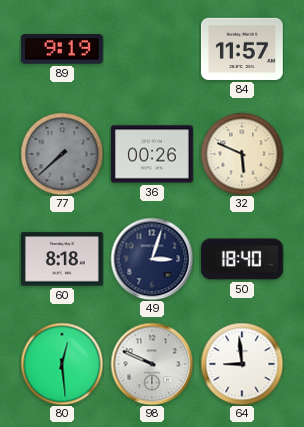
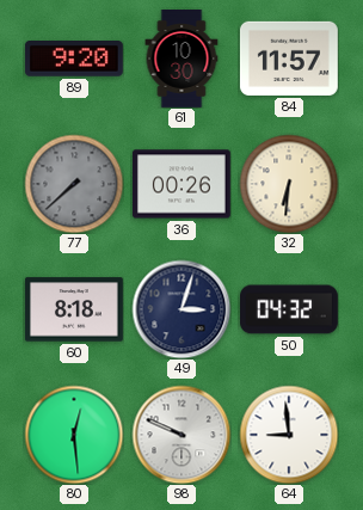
89: 9:19 -> 9:20 (74, 59)
61: none -> 10:30 (181, 60)
32: 5:49 -> 6:31 (289, 184)
50: 18:40 -> 04:32 (290, 309)
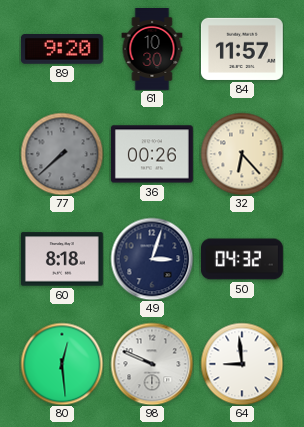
32: 6:31 -> 6:23 (242, 154)
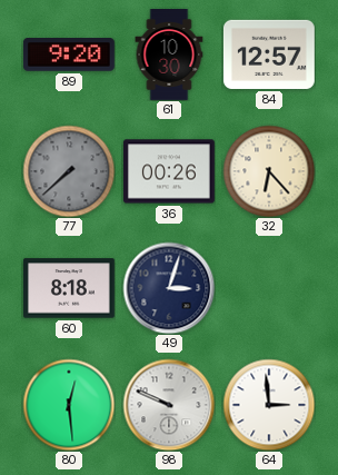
84: 11:57 -> 12:57 (269, 55)
50: 04:32 -> none (243, 259)
64: 8:59 -> 2:59 (269, 405)
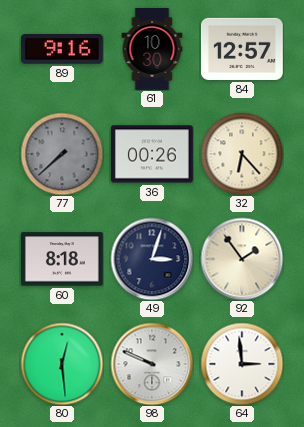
89: 9:20 -> 9:16 (62, 49)
92: none -> 1:54 (242, 259)
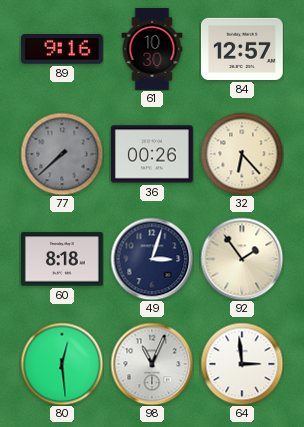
98: 9:49 -> 11:04 (152, 364)
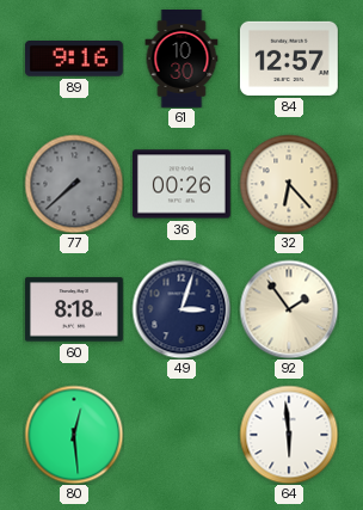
98: 11:04 -> none (152, 364)
64: 2:59 -> 5:59 (289, 435)
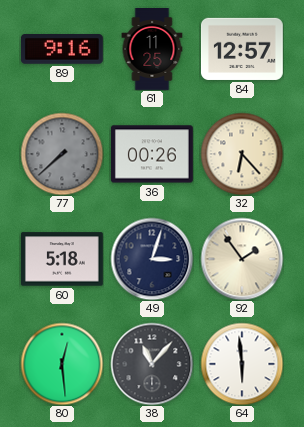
61: 10:30 -> 11:25 (152, 50)
60: 8:18 -> 5:18 (62, 259)
38: none -> 11:07 (152, 364)
